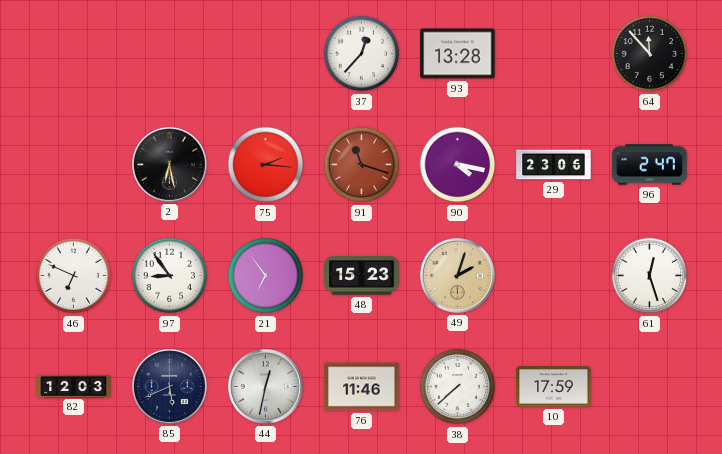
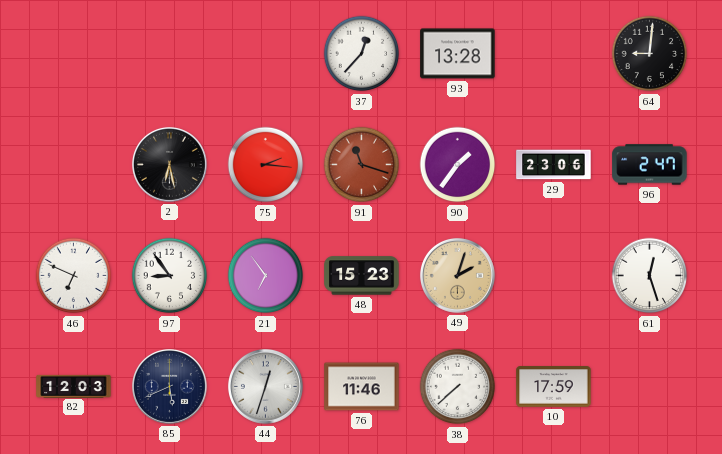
64: 11:53 -> 9:01 (650, 54)
90: 4:17 -> 1:36 (458, 165)
44: 12:32 -> 12:33 (265, 386)
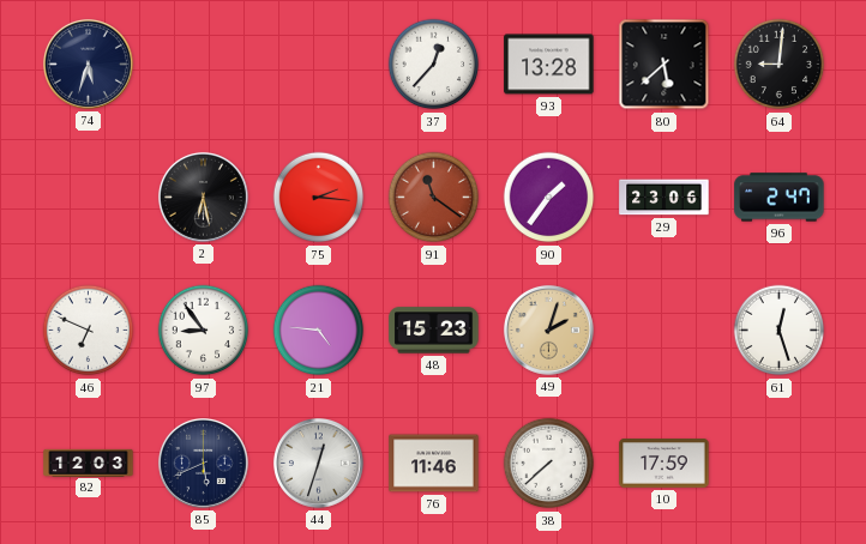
74: none -> 5:33 (88, 64)
80: none -> 5:38 (664, 65)
91: 11:18 -> 11:21 (434, 198)
21: 6:54 -> 4:46 (319, 331)
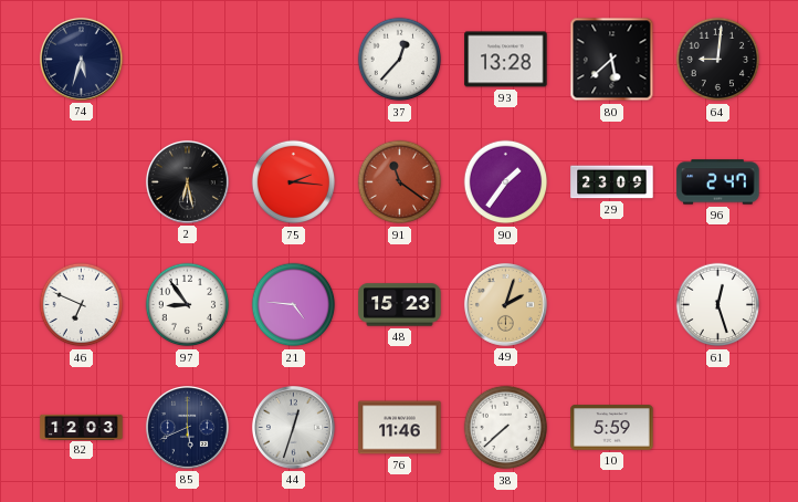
29: 23:06 -> 23:09 (612, 182)
10: 17:59 -> 5:59 (612, 428)
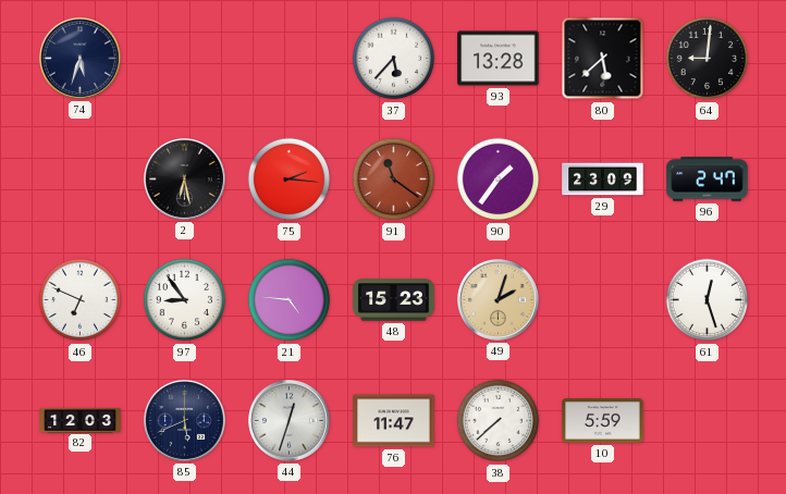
37: 12:37 -> 5:37 (394, 59)
76: 11:46 -> 11:47 (394, 421)
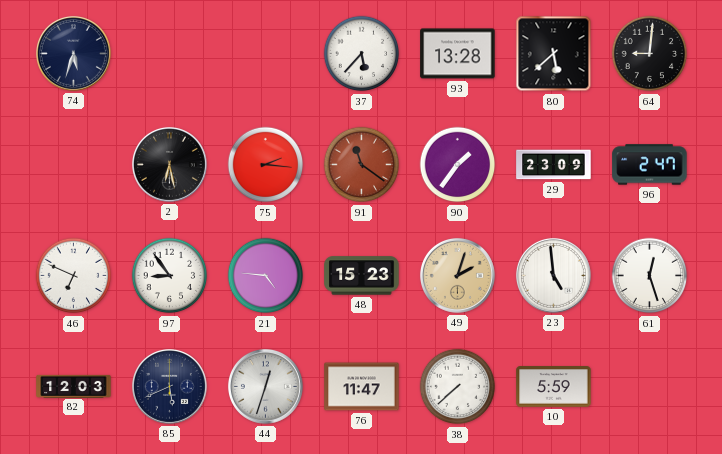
23: none -> 4:59 (553, 275)
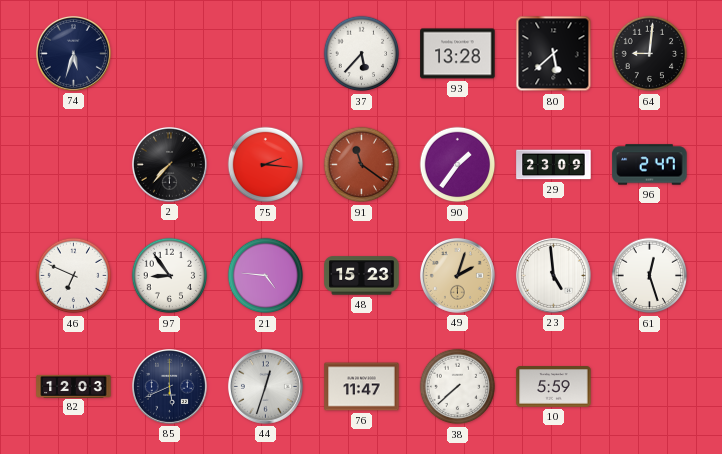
2: 6:28 -> 7:37 (169, 164)
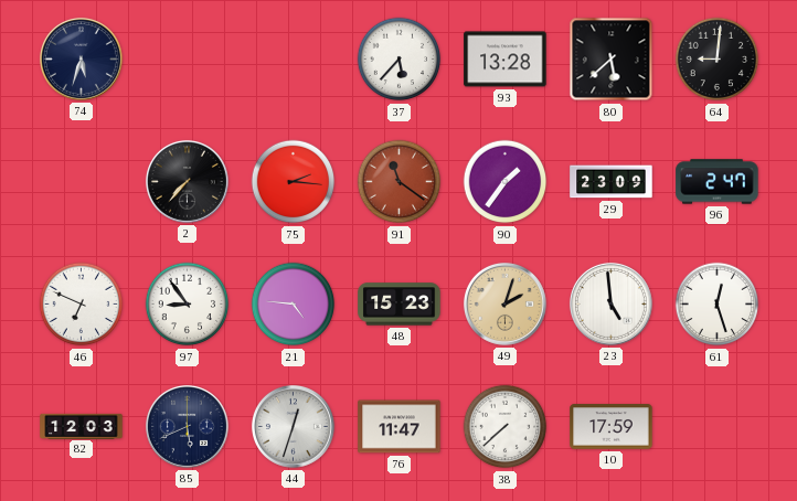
10: 5:59 -> 17:59 (612, 427)
